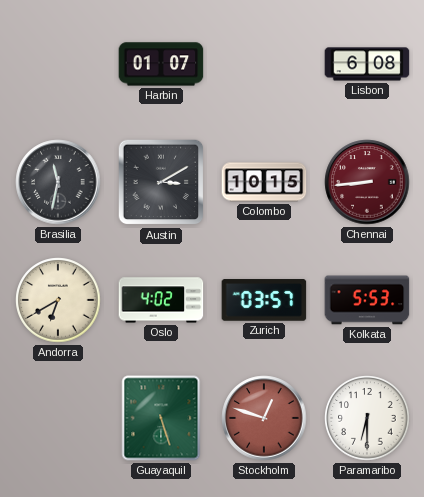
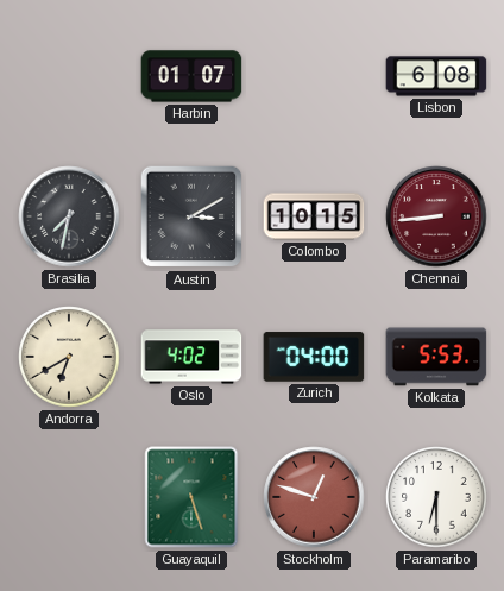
Brasilia: 11:32 -> 7:32 (69, 216)
Zurich: 03:57 -> 04:00 (314, 357)
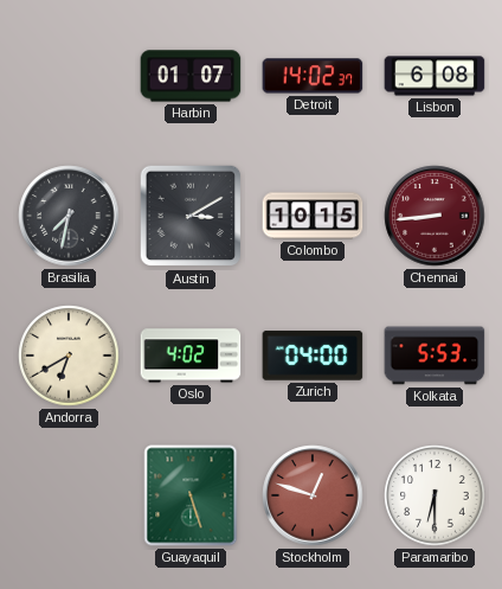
Detroit: none -> 14:02 (313, 76)
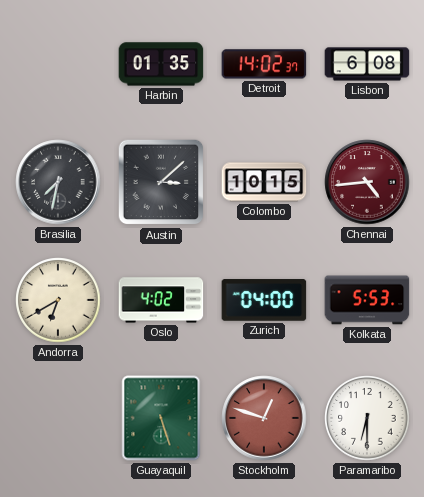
Harbin: 01:07 -> 01:35 (161, 64)
Austin: 3:10 -> 3:08 (161, 182)
Chennai: 8:44 -> 4:44 (367, 182)
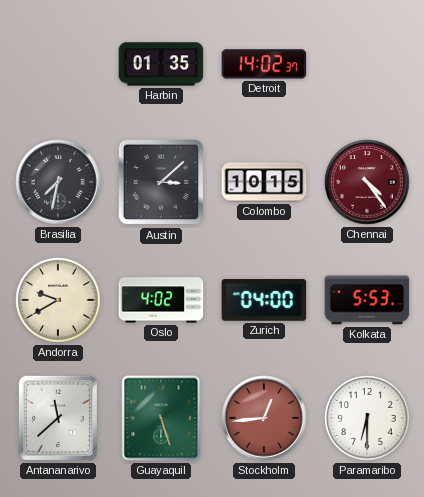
Lisbon: 6:08 -> none (367, 64)
Chennai: 4:44 -> 4:24 (367, 182)
Andorra: 6:40 -> 9:40 (58, 300)
Antananarivo: none -> 11:38 (58, 418)
Stockholm: 12:48 -> 12:44 (264, 418)
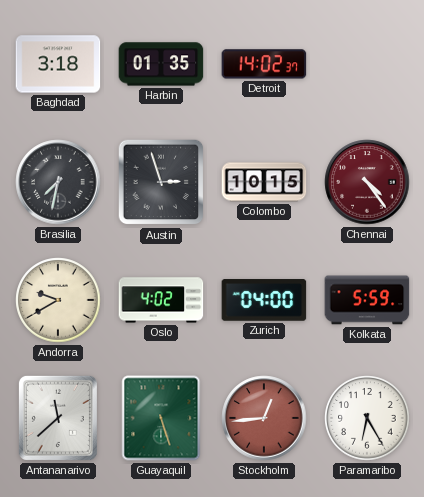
Baghdad: none -> 3:18 (58, 64)
Austin: 3:08 -> 2:57 (161, 182)
Kolkata: 5:53 -> 5:59 (367, 300)
Paramaribo: 6:30 -> 6:25 (367, 418)
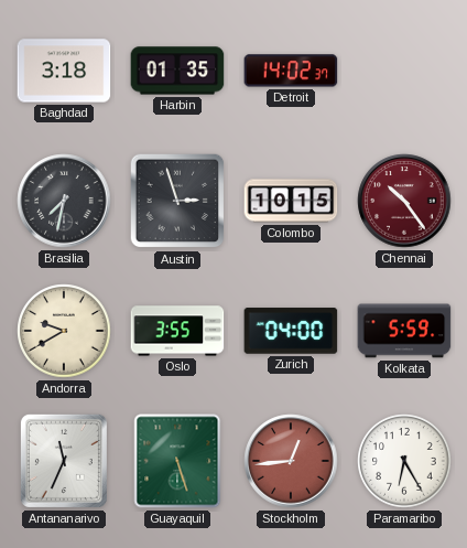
Chennai: 4:24 -> 10:24 (404, 201)
Oslo: 4:02 -> 3:55 (177, 331)
Antananarivo: 11:38 -> 11:34 (64, 461)
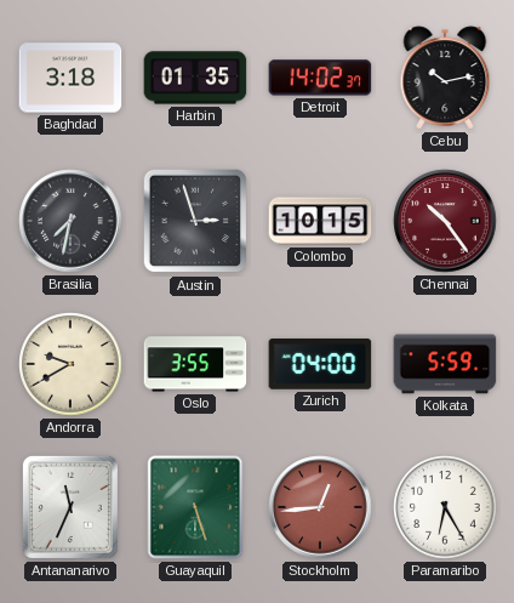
Cebu: none -> 10:13 (445, 78)
